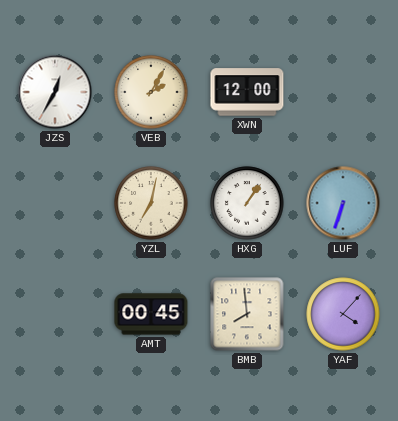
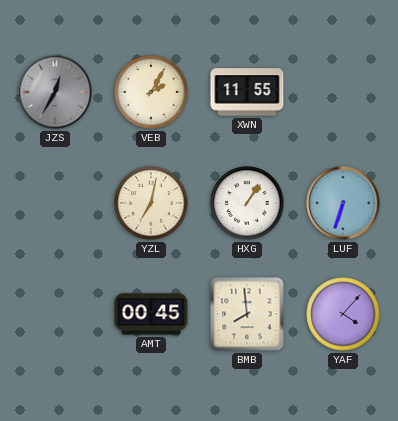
JZS dial: white -> grey (55, 92)
XWN: 12:00 -> 11:55 (247, 92)
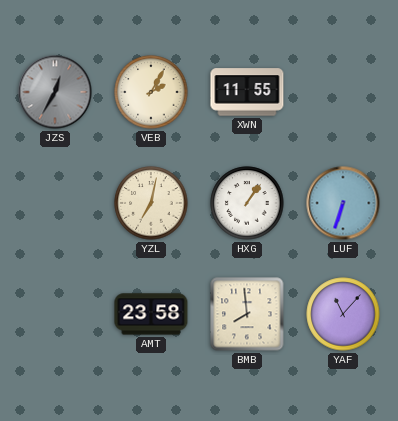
AMT: 00:45 -> 23:58 (151, 314)
YAF: 4:07 -> 11:07 (343, 314)
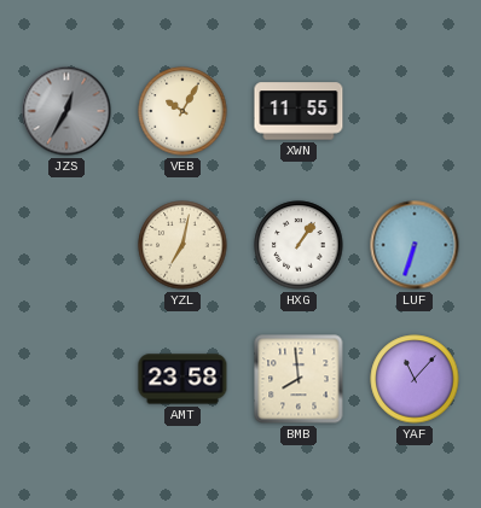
VEB: 2:05 -> 10:05 (182, 111)
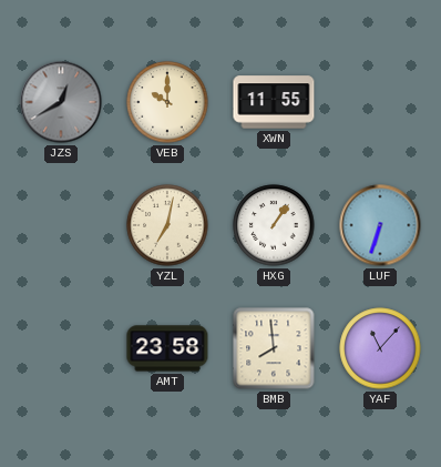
JZS: 12:35 -> 12:40 (61, 102)
VEB: 10:05 -> 10:00 (167, 102)
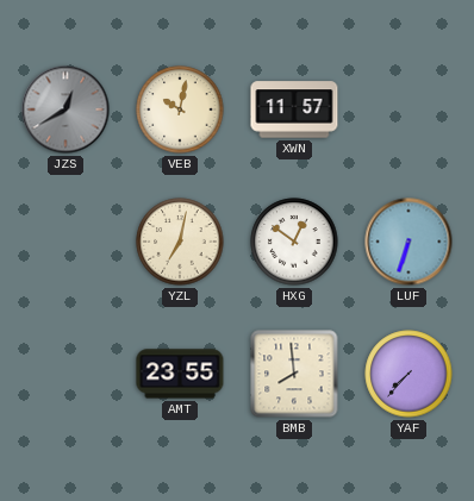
VEB: 10:00 -> 10:02 (180, 109)
XWN: 11:55 -> 11:57 (294, 109)
HXG: 1:06 -> 12:51 (294, 242)
AMT: 23:58 -> 23:55 (180, 374)
YAF: 11:07 -> 7:37 (408, 374)
